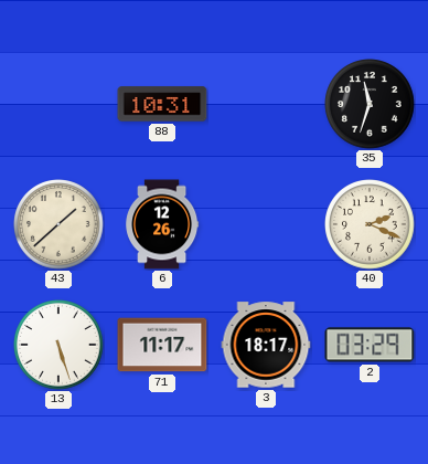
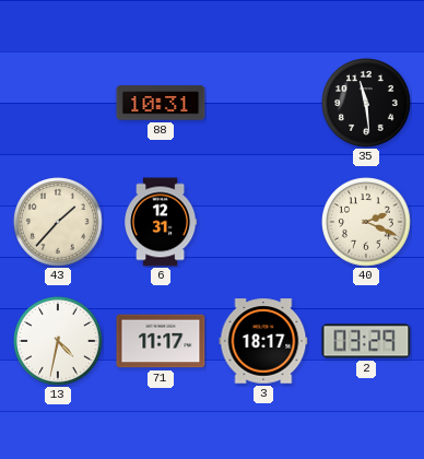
35: 11:33 -> 11:29 (366, 103)
43: 1:38 -> 1:37 (58, 222)
6: 12:26 -> 12:31 (161, 222)
13: 5:27 -> 4:32 (58, 341)
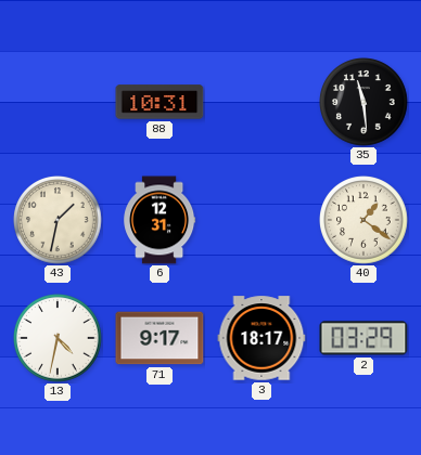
43: 1:37 -> 1:32 (58, 220)
40: 2:19 -> 1:21 (363, 220)
71: 11:17 -> 9:17 (160, 338)
